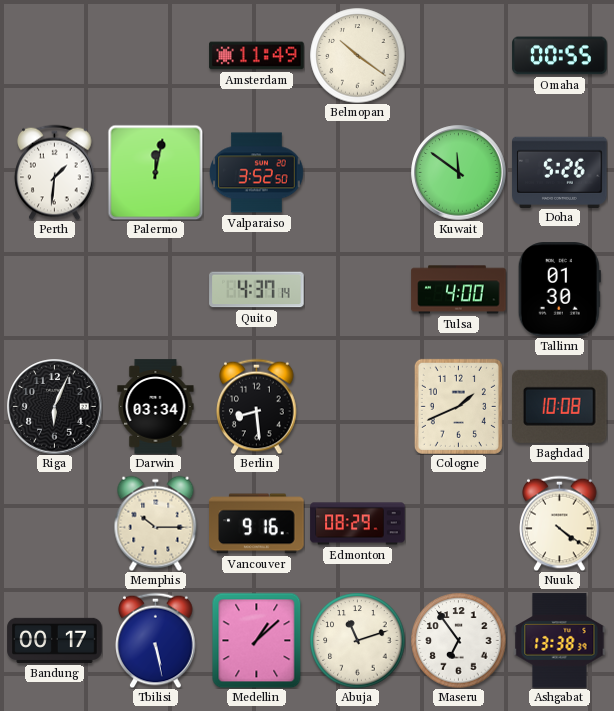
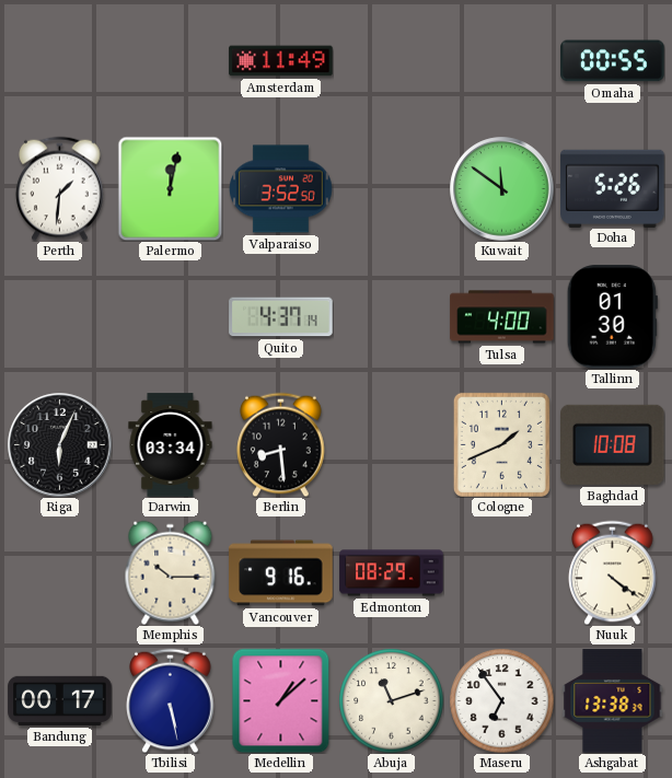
Belmopan: 10:21 -> none (357, 55)
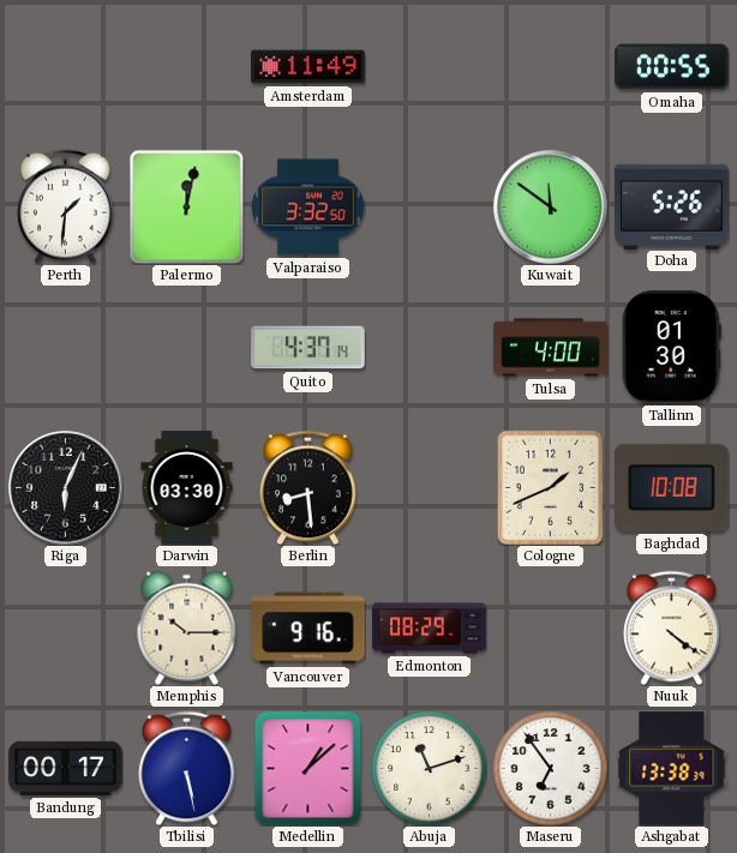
Valparaiso: 3:52 -> 3:32 (308, 208)
Darwin: 03:34 -> 03:30 (187, 488)
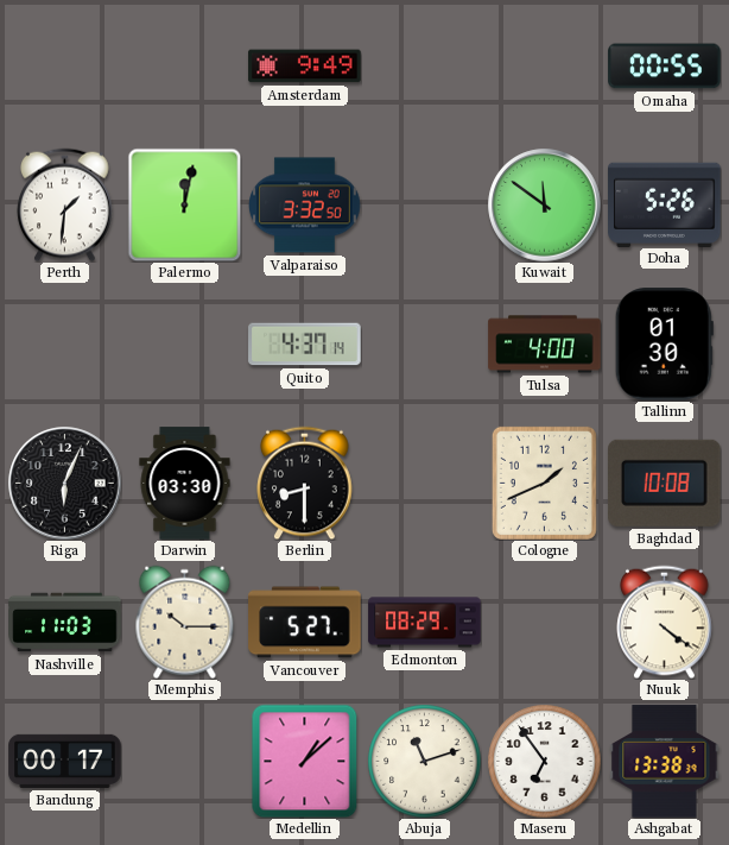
Amsterdam: 11:49 -> 9:49 (305, 67)
Berlin: 8:29 -> 8:30 (305, 483)
Nashville: none -> 11:03 (65, 623)
Vancouver: 9:16 -> 5:27 (305, 623)
Tbilisi: 5:28 -> none (187, 768)
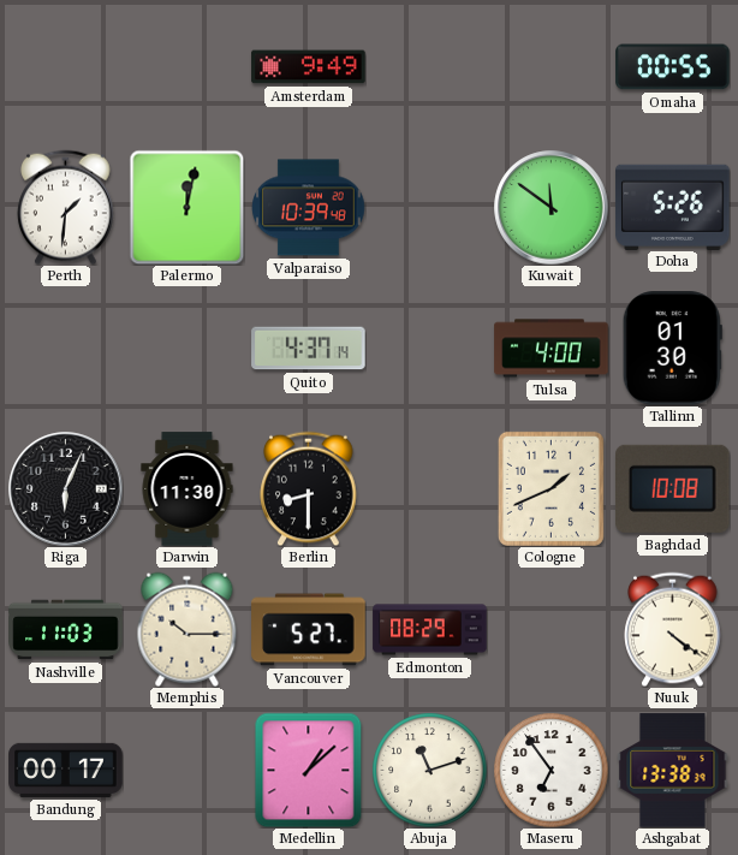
Valparaiso: 3:32 -> 10:39 (309, 208)
Darwin: 03:30 -> 11:30 (188, 489)
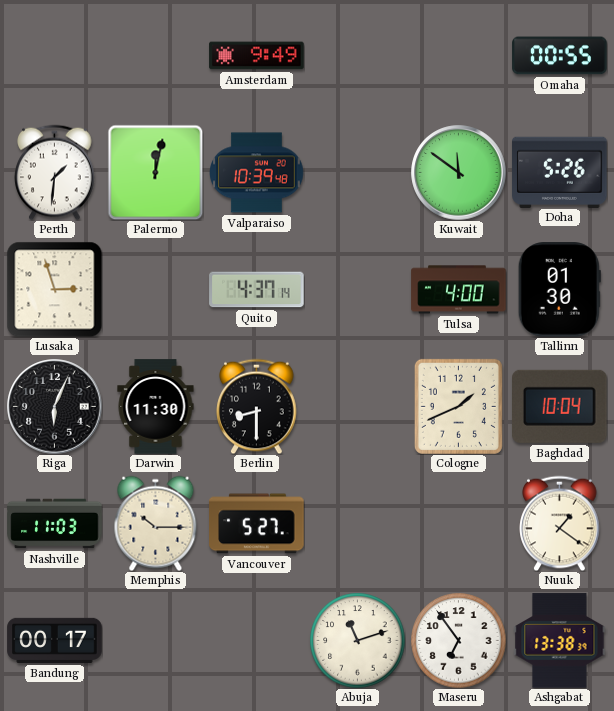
Lusaka: none -> 2:57 (54, 289)
Baghdad: 10:08 -> 10:04 (560, 406)
Edmonton: 08:29 -> none (430, 630)
Nuuk: 4:21 -> 1:21 (560, 523)
Medellin: 1:08 -> none (309, 770)
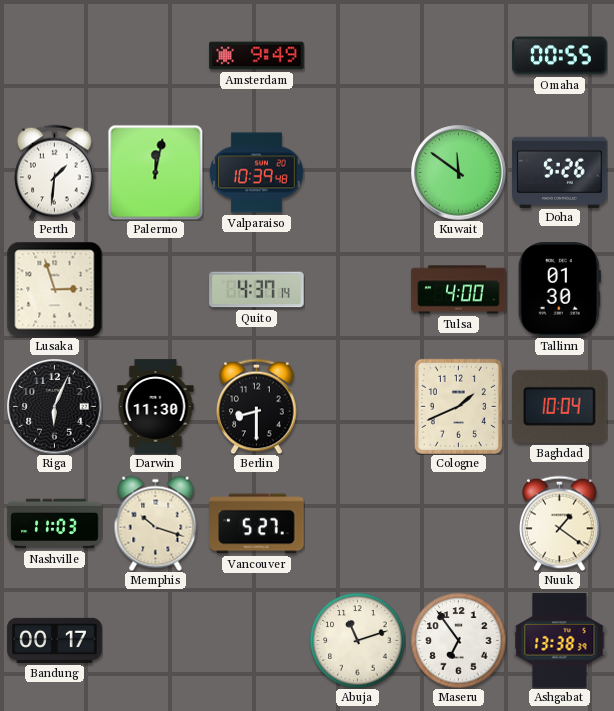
Memphis: 10:15 -> 10:18 (156, 523)
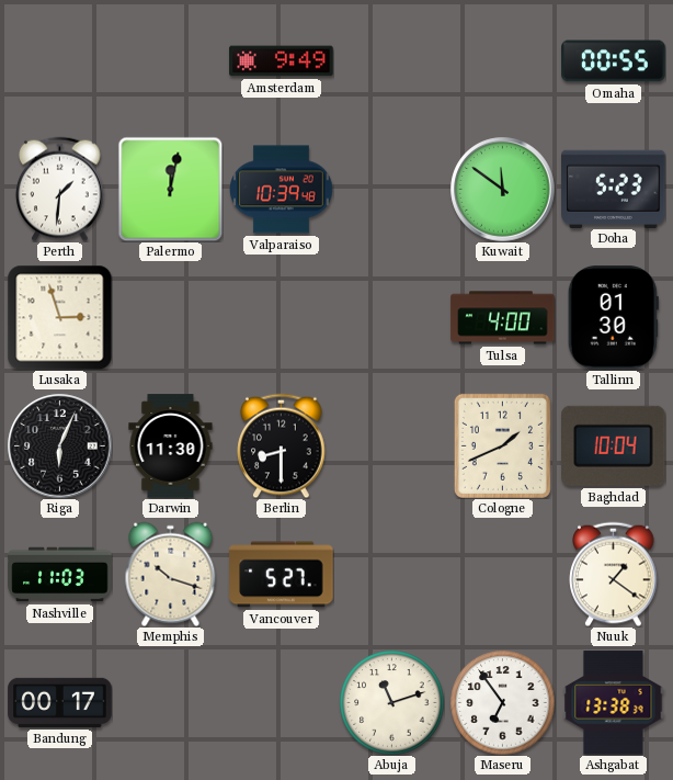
Doha: 5:26 -> 5:23 (614, 189)
Quito: 4:37 -> none (257, 290)
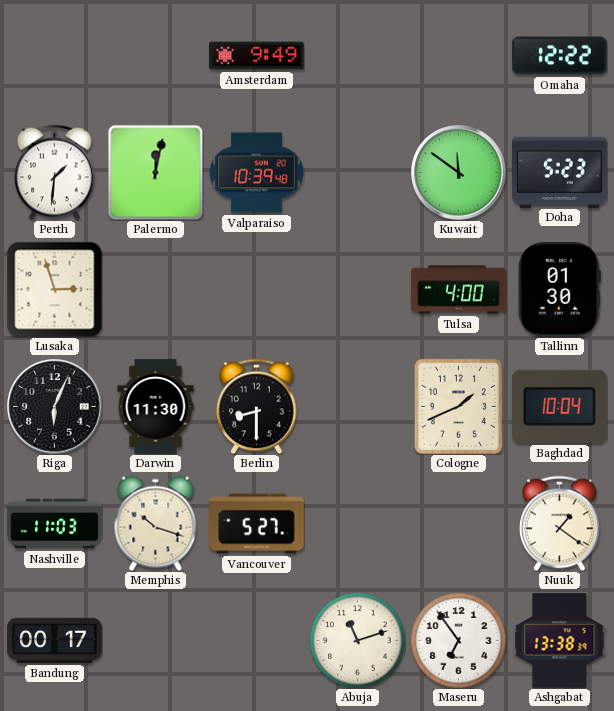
Omaha: 00:55 -> 12:22 (560, 56)
